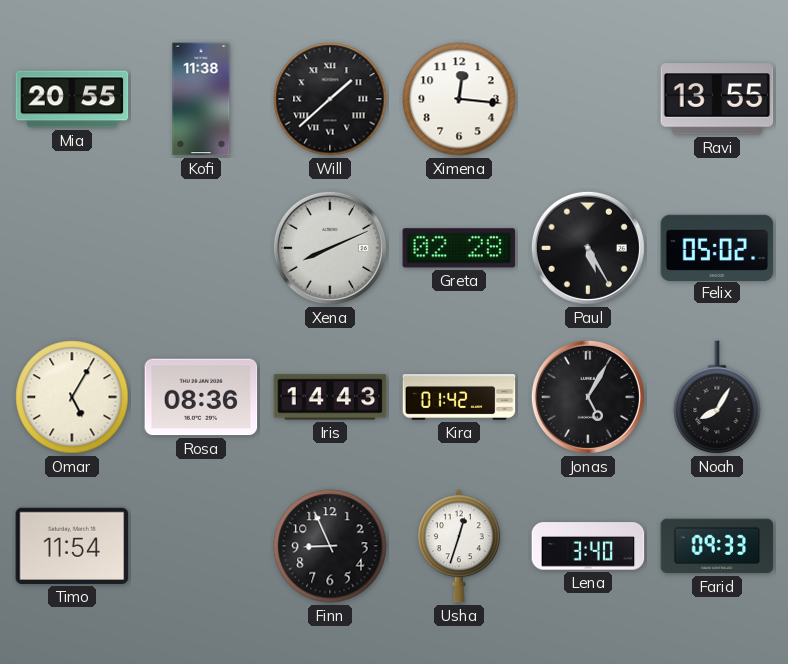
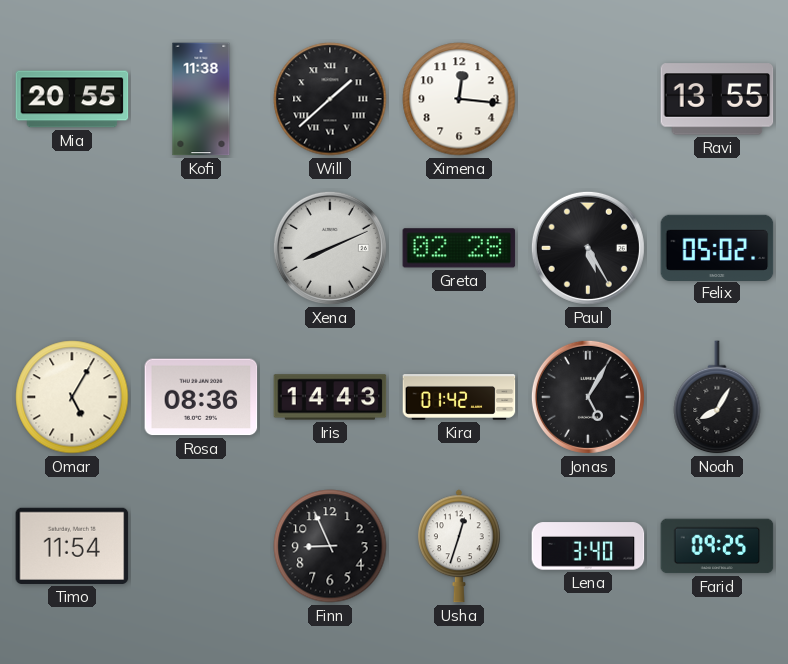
Farid: 09:33 -> 09:25 (717, 546)
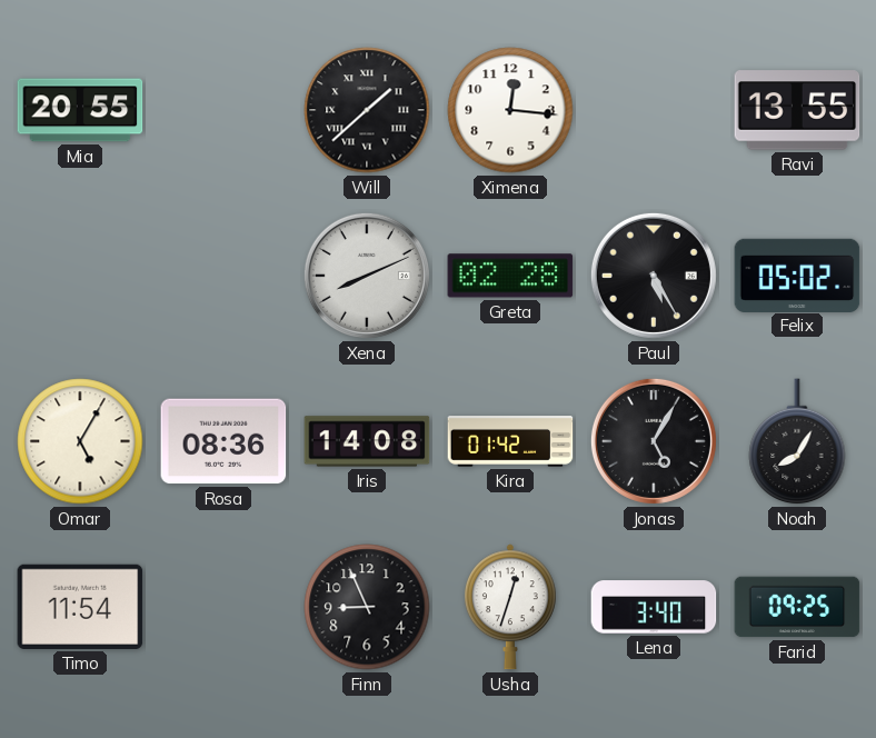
Kofi: 11:38 -> none (201, 99)
Iris: 14:43 -> 14:08 (367, 441)
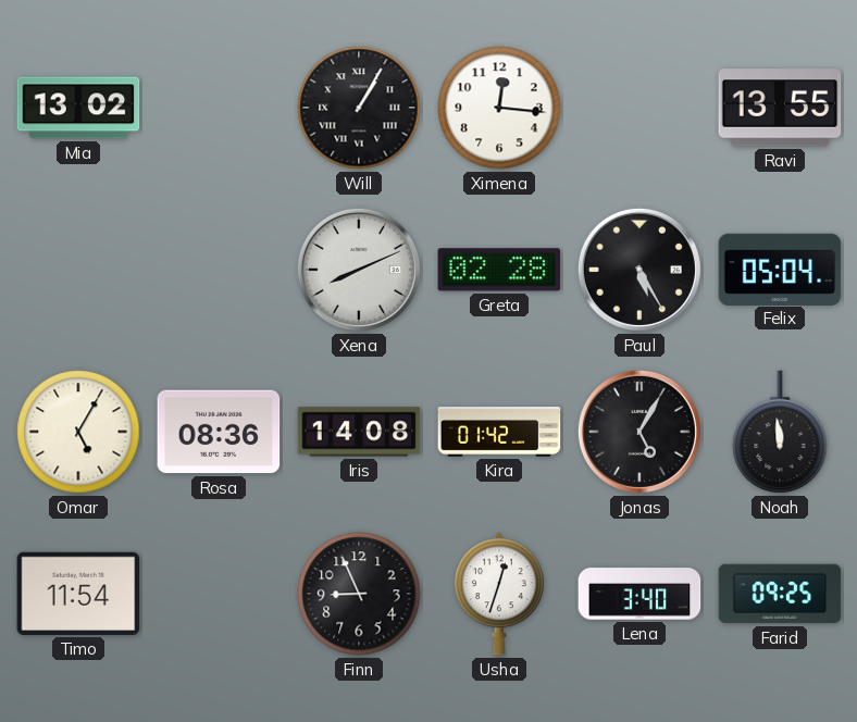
Mia: 20:55 -> 13:02 (78, 108)
Will: 1:38 -> 1:05 (359, 108)
Felix: 05:02 -> 05:04 (780, 269)
Noah: 8:05 -> 11:59 (780, 433)
